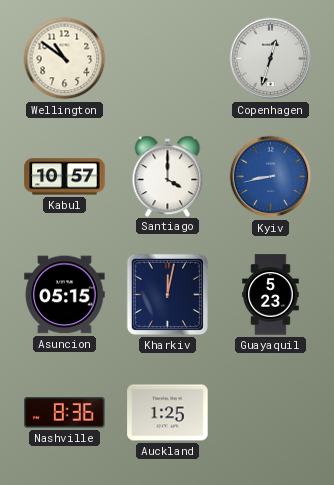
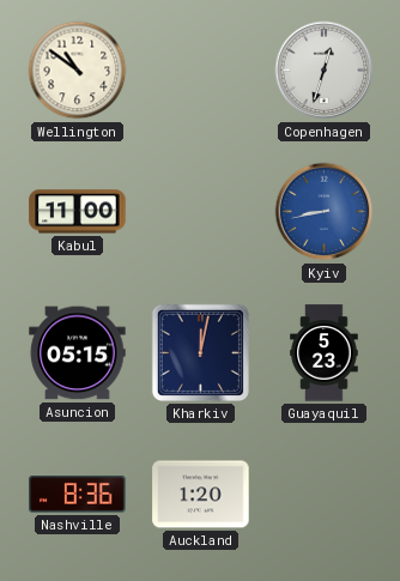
Kabul: 10:57 -> 11:00 (78, 212)
Santiago: 4:00 -> none (168, 176)
Auckland: 1:25 -> 1:20 (201, 495)
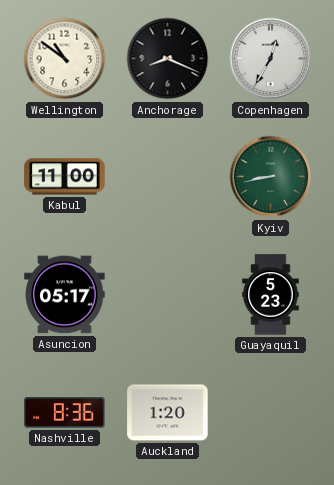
Anchorage: none -> 8:19 (168, 59)
Copenhagen: 12:33 -> 12:35 (271, 59)
Kyiv dial: blue -> green (271, 177)
Asuncion: 05:15 -> 05:17 (65, 295)
Kharkiv: 12:02 -> none (200, 352)
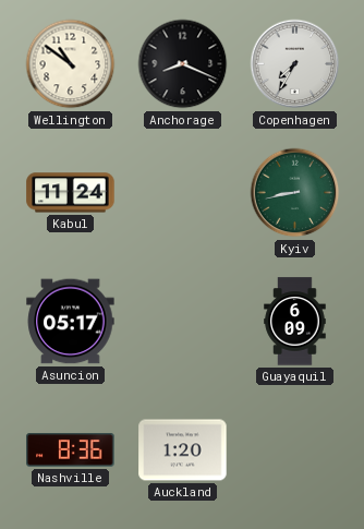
Copenhagen: 12:35 -> 7:35 (295, 64)
Kabul: 11:00 -> 11:24 (71, 193)
Guayaquil: 5:23 -> 6:09 (295, 322)
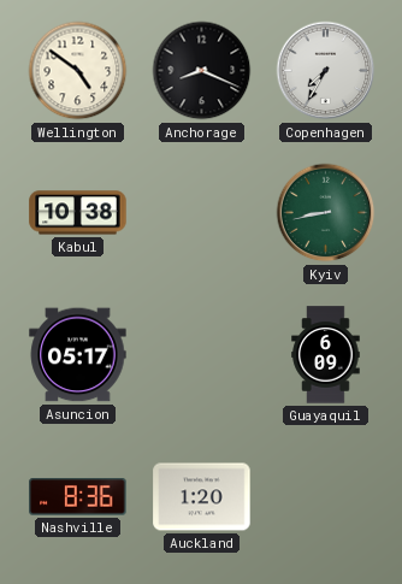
Wellington: 10:51 -> 4:51 (78, 71)
Kabul: 11:24 -> 10:38 (78, 213)
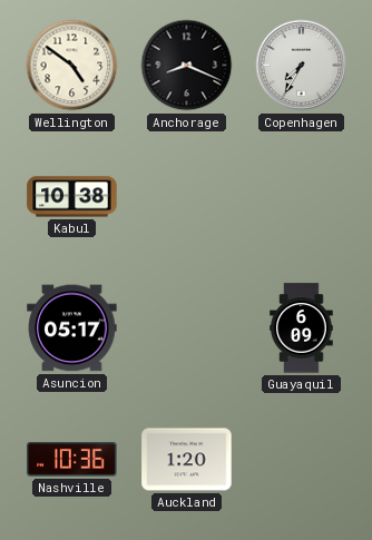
Kyiv: 8:43 -> none (326, 213)
Nashville: 8:36 -> 10:36 (72, 460)
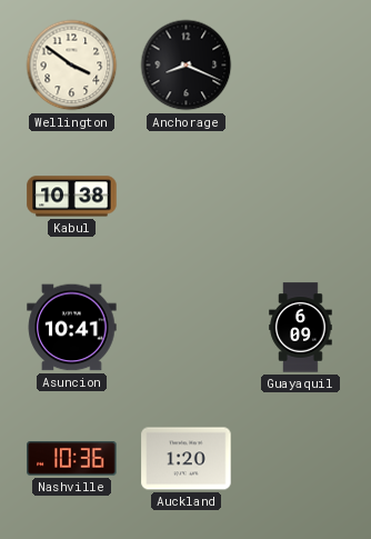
Wellington: 4:51 -> 3:51 (72, 66)
Copenhagen: 7:35 -> none (302, 66)
Asuncion: 05:17 -> 10:41 (72, 328)
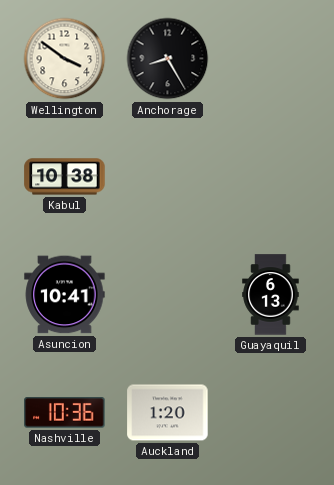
Anchorage: 8:19 -> 8:25 (168, 59)
Guayaquil: 6:09 -> 6:13 (271, 295)
